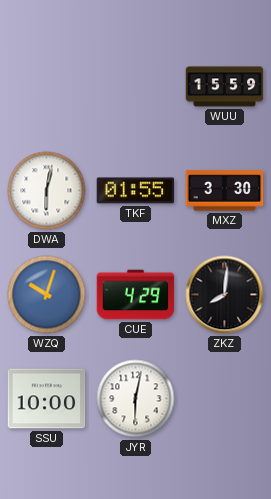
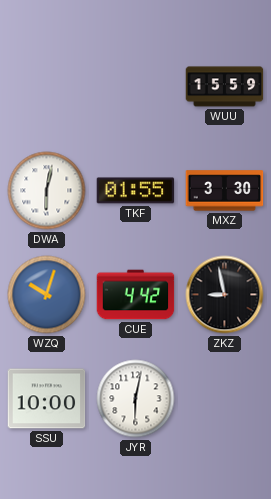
CUE: 4:29 -> 4:42 (136, 295)
ZKZ: 8:01 -> 8:58 (225, 295)
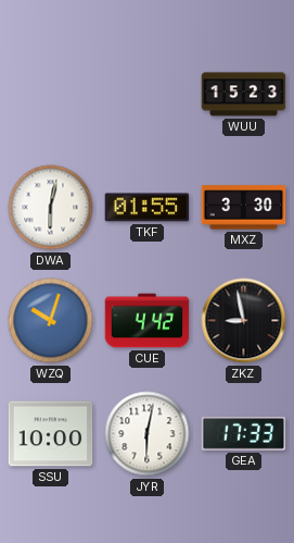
WUU: 15:59 -> 15:23 (244, 95)
GEA: none -> 17:33 (244, 434)
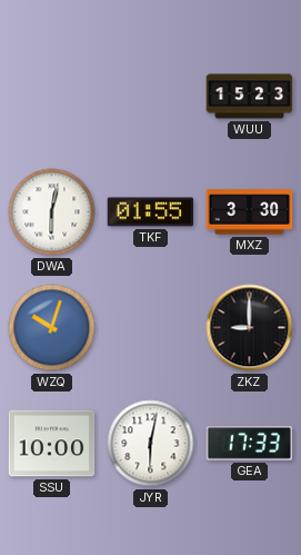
CUE: 4:42 -> none (148, 321)
ZKZ: 8:58 -> 9:00 (250, 328)
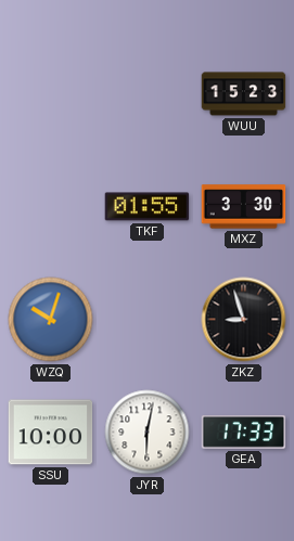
DWA: 6:02 -> none (52, 212)
ZKZ: 9:00 -> 8:57 (244, 320)
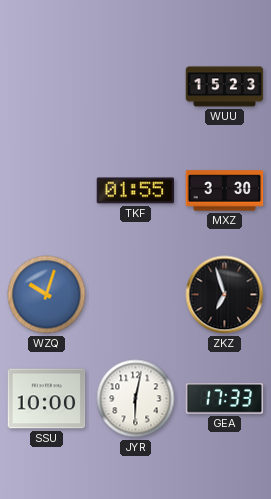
ZKZ: 8:57 -> 6:57 (225, 295)
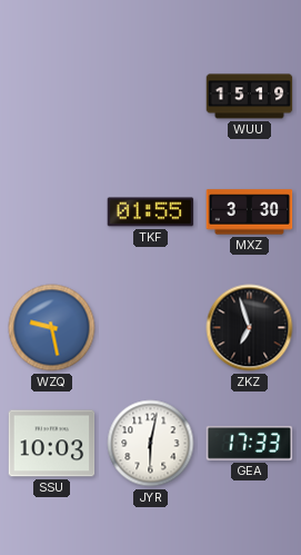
WUU: 15:23 -> 15:19 (250, 97)
WZQ: 10:03 -> 9:28 (52, 328)
SSU: 10:00 -> 10:03 (52, 444)
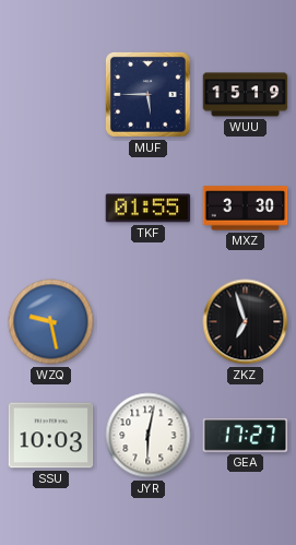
MUF: none -> 5:45 (149, 95)
GEA: 17:33 -> 17:27 (246, 436)
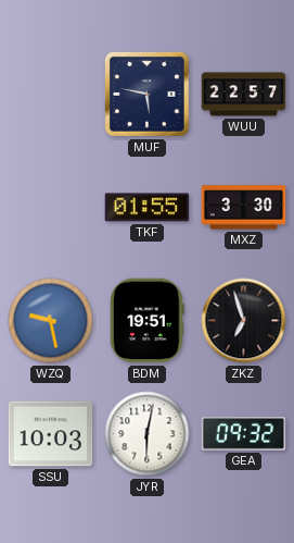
MUF: 5:45 -> 5:47 (148, 95)
WUU: 15:19 -> 22:57 (244, 95)
BDM: none -> 19:51 (148, 321)
GEA: 17:27 -> 09:32 (244, 434)
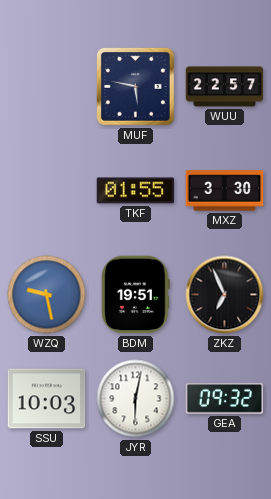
ZKZ: 6:57 -> 6:56 (225, 295)
